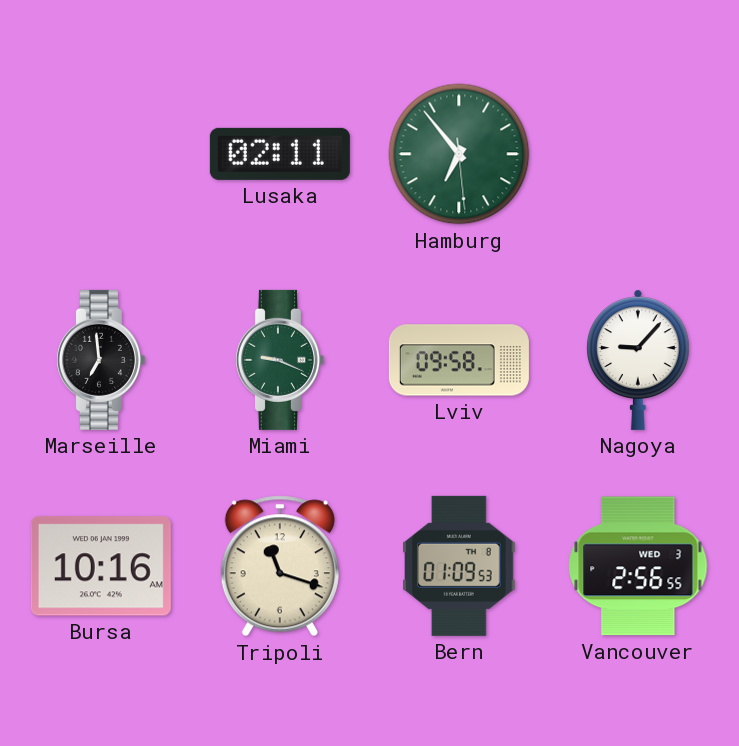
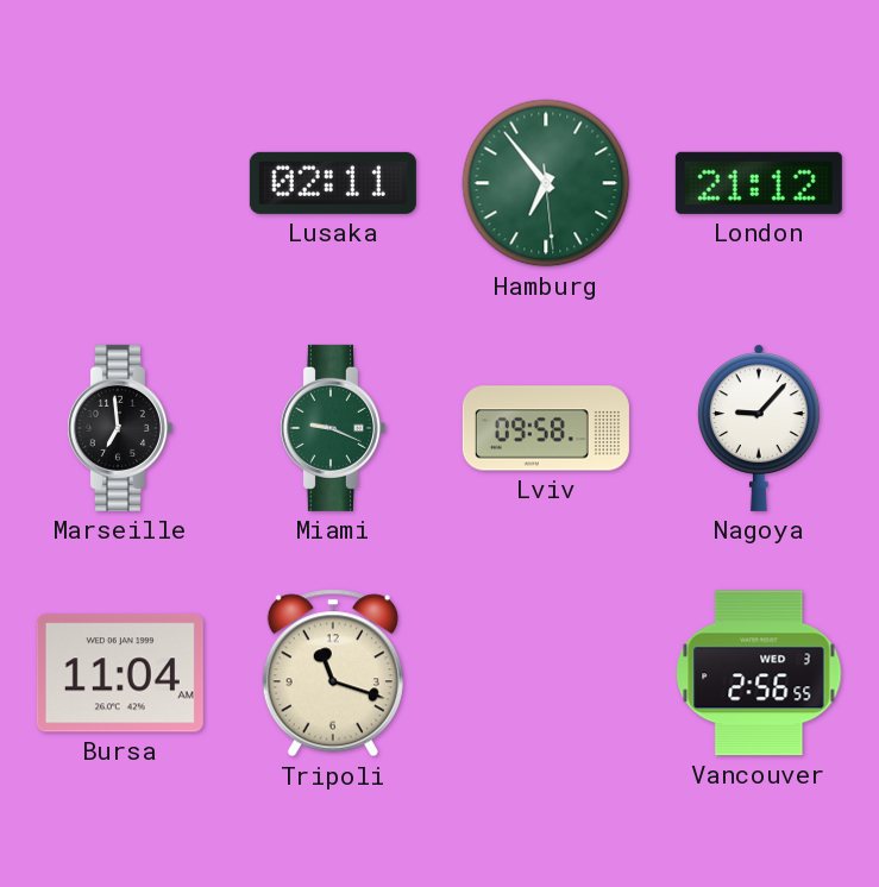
London: none -> 21:12 (759, 183)
Bursa: 10:16 -> 11:04 (120, 673)
Bern: 01:09 -> none (459, 566)
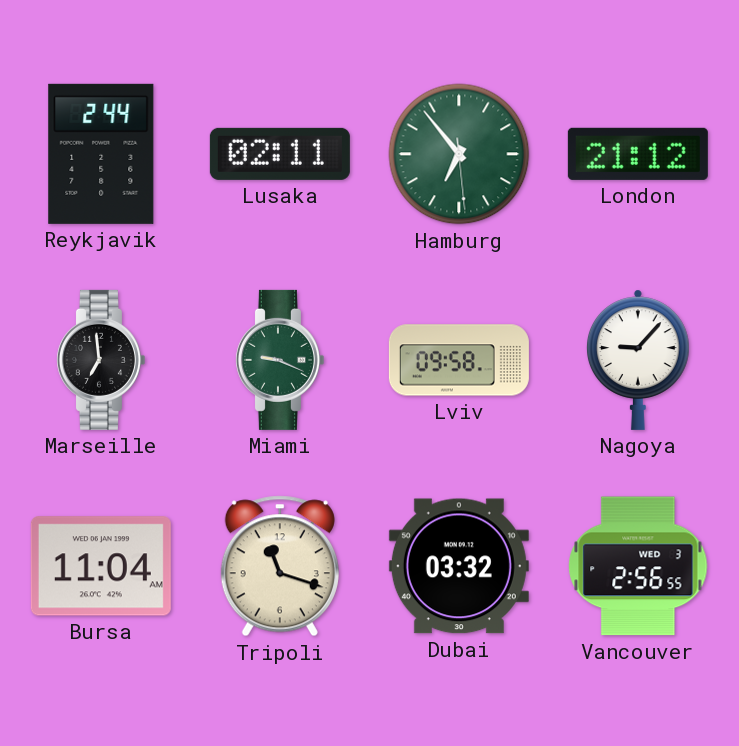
Reykjavik: none -> 2:44 (101, 154)
Dubai: none -> 03:32 (459, 566)
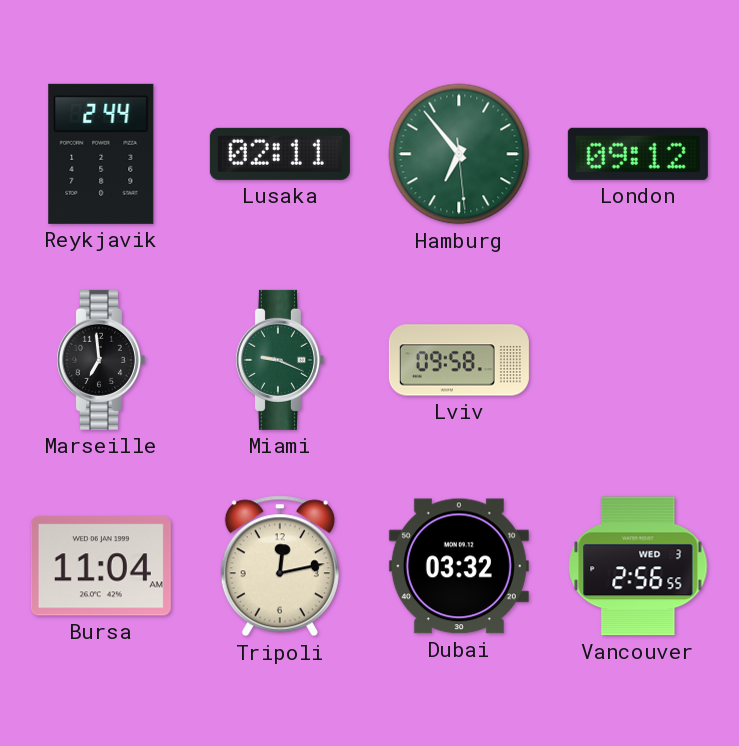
London: 21:12 -> 09:12 (638, 154)
Nagoya: 9:07 -> none (639, 360)
Tripoli: 11:18 -> 12:13 (280, 566)
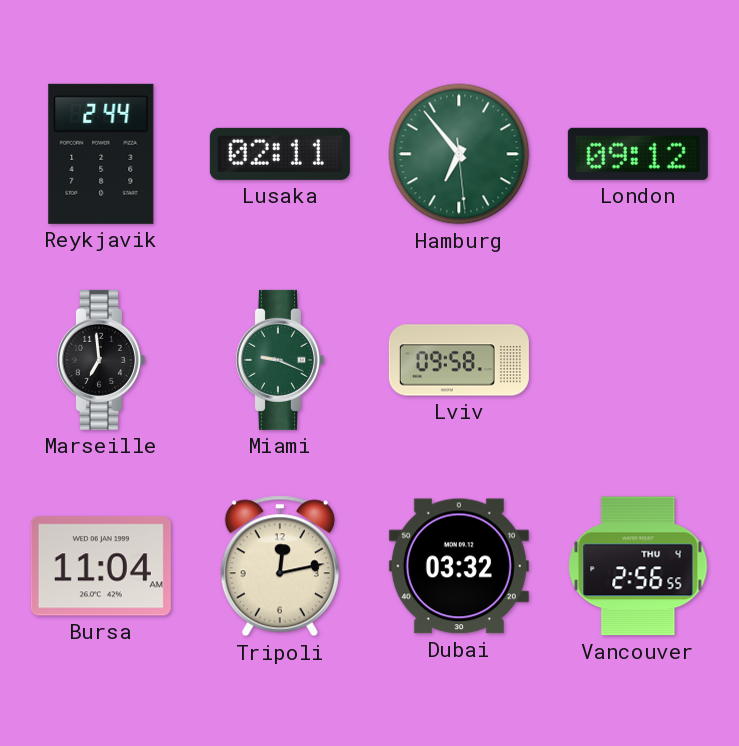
Vancouver date: WED 3 -> THU 4 (638, 566)
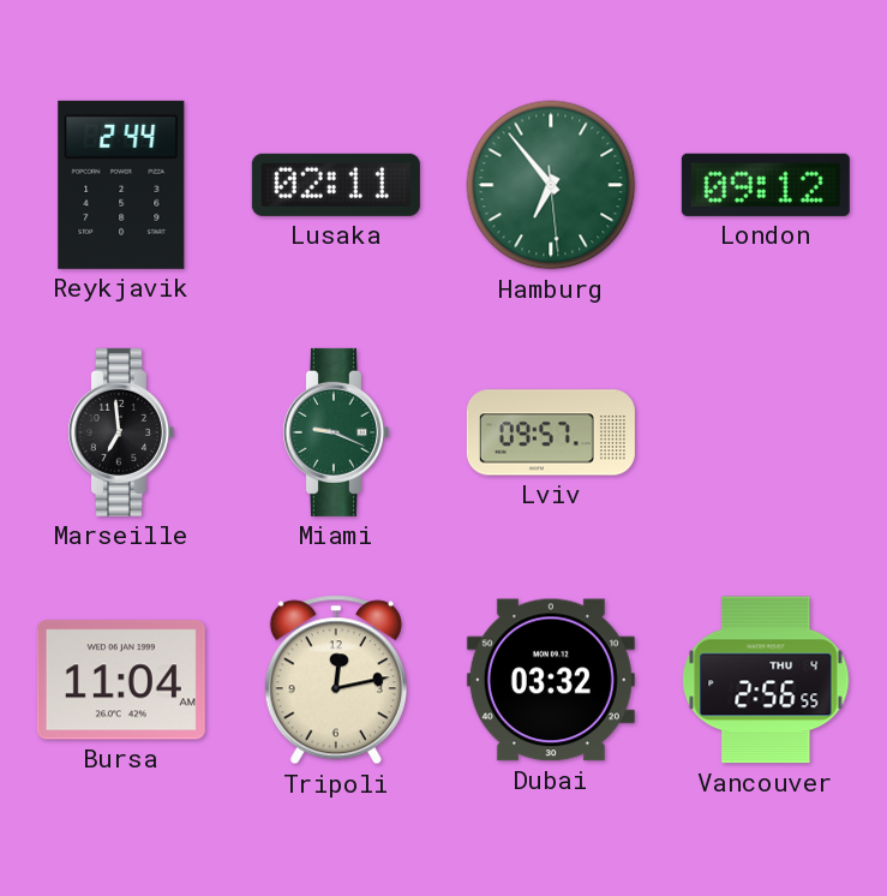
Lviv: 09:58 -> 09:57 (551, 432)
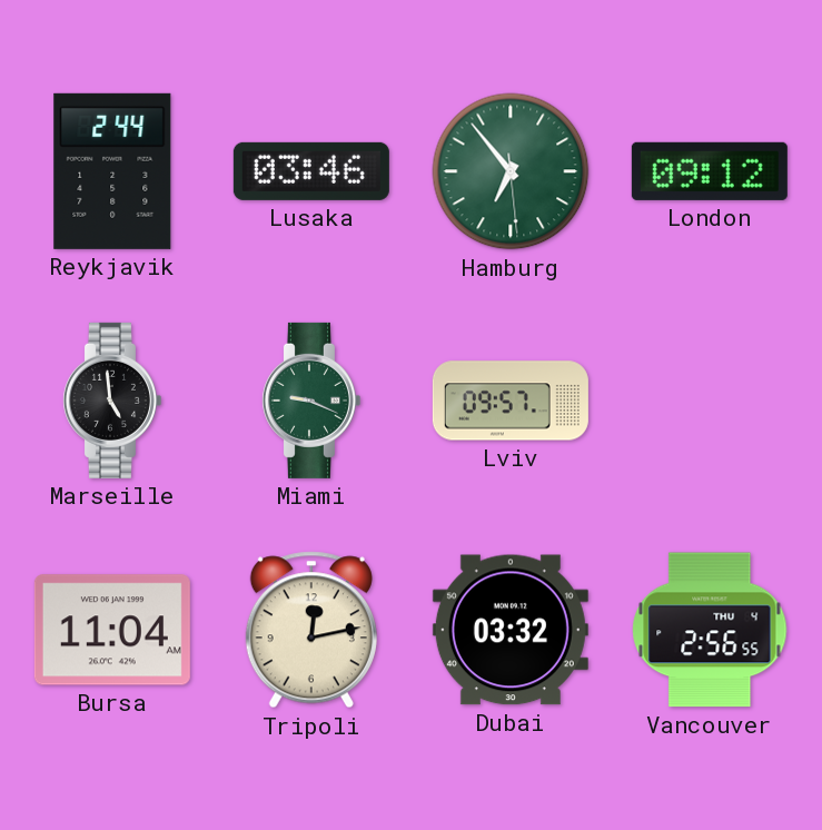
Lusaka: 02:11 -> 03:46 (311, 171)
Marseille: 6:59 -> 4:59 (111, 401)
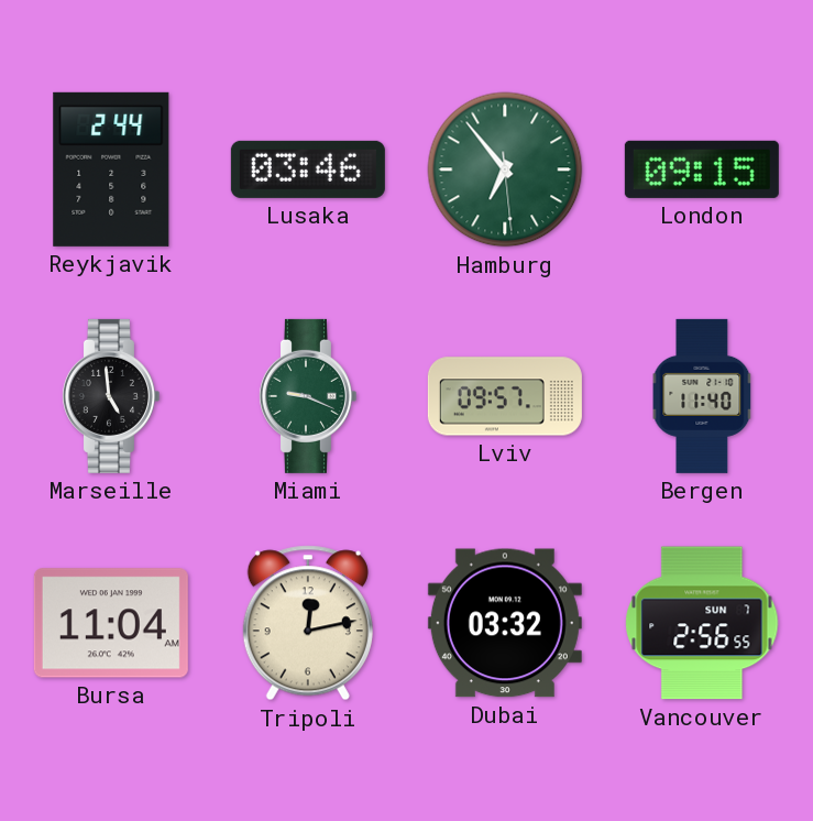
London: 09:12 -> 09:15 (702, 169)
Bergen: none -> 11:40 (702, 396)
Vancouver date: THU 4 -> SUN 7 (702, 623)
